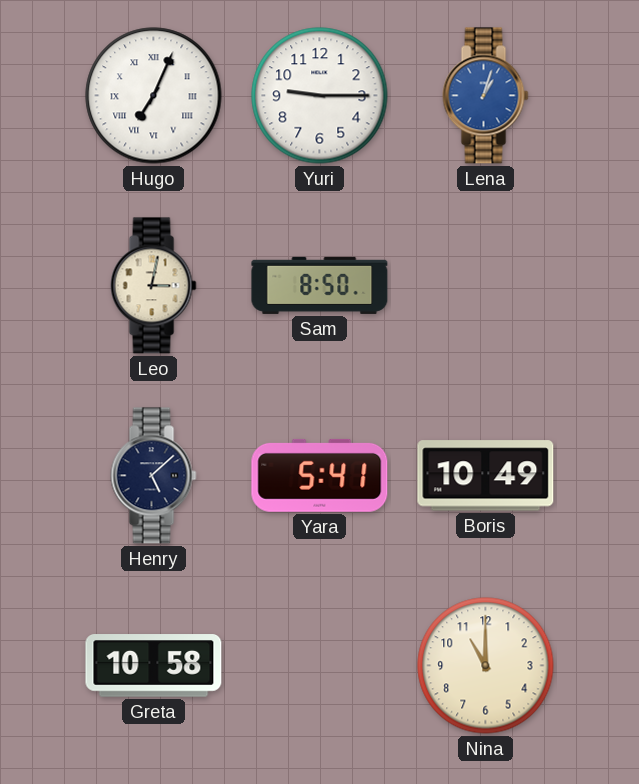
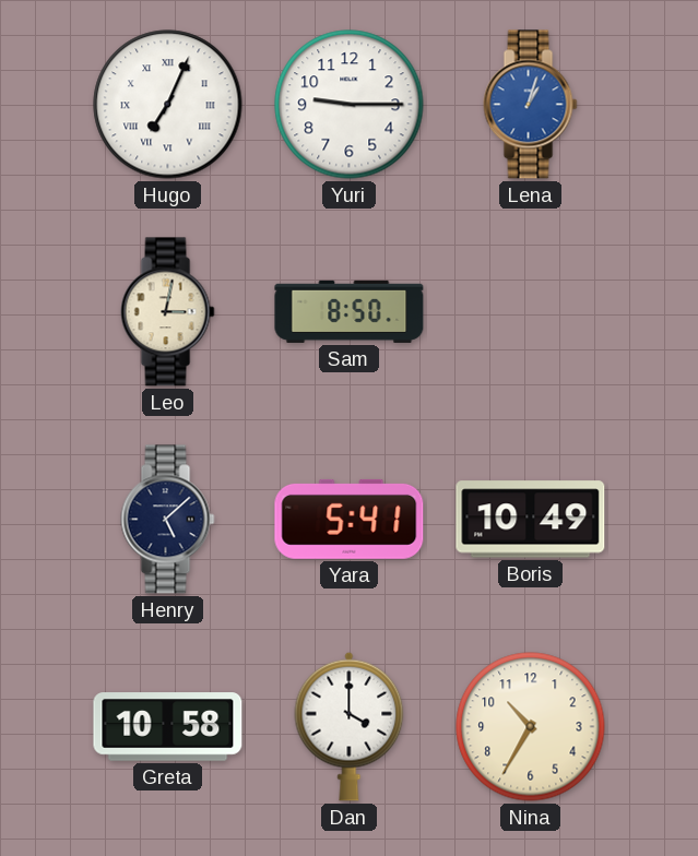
Dan: none -> 4:00 (350, 726)
Nina: 11:00 -> 10:35 (531, 727)
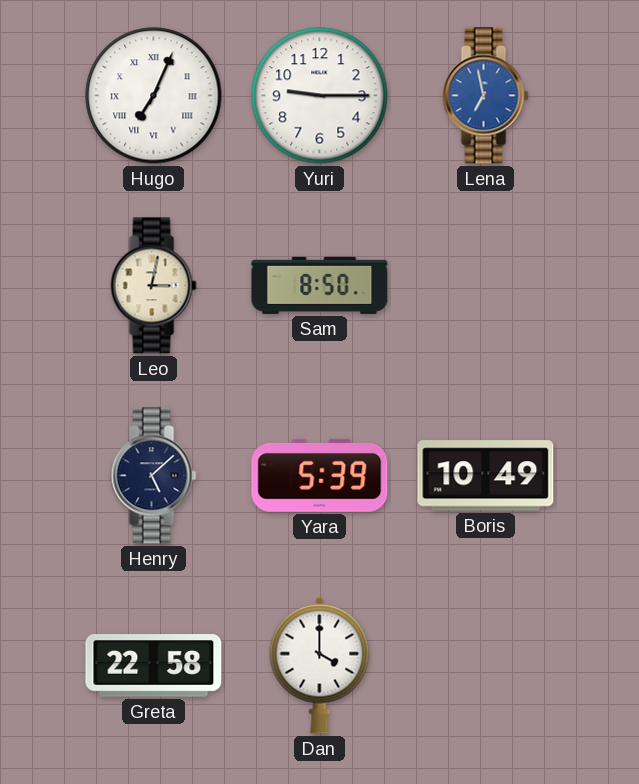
Lena: 1:03 -> 6:58 (486, 96)
Yara: 5:41 -> 5:39 (320, 475)
Greta: 10:58 -> 22:58 (154, 666)
Nina: 10:35 -> none (531, 727)
